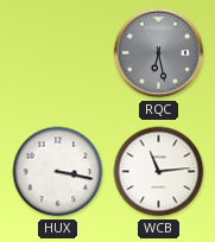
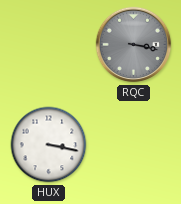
RQC: 6:28 -> 3:17 (134, 45)
WCB: 11:14 -> none (159, 172)
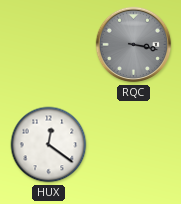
HUX: 3:17 -> 12:21 (49, 145)
